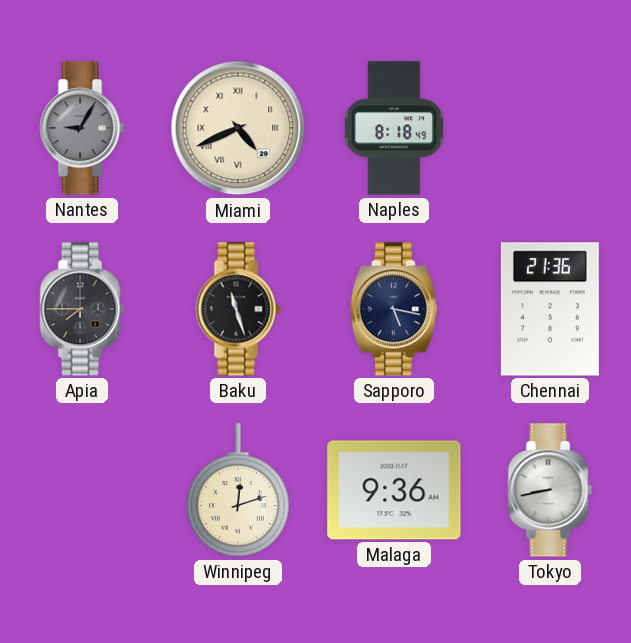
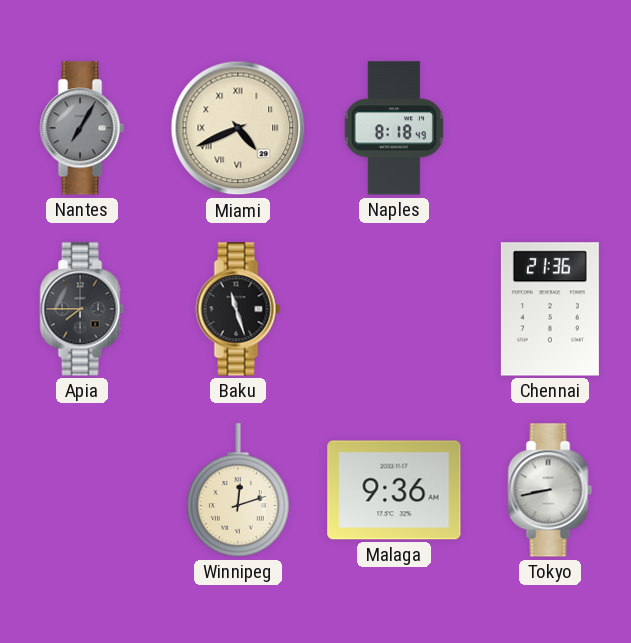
Nantes: 9:05 -> 7:05 (82, 128)
Sapporo: 5:17 -> none (394, 309)
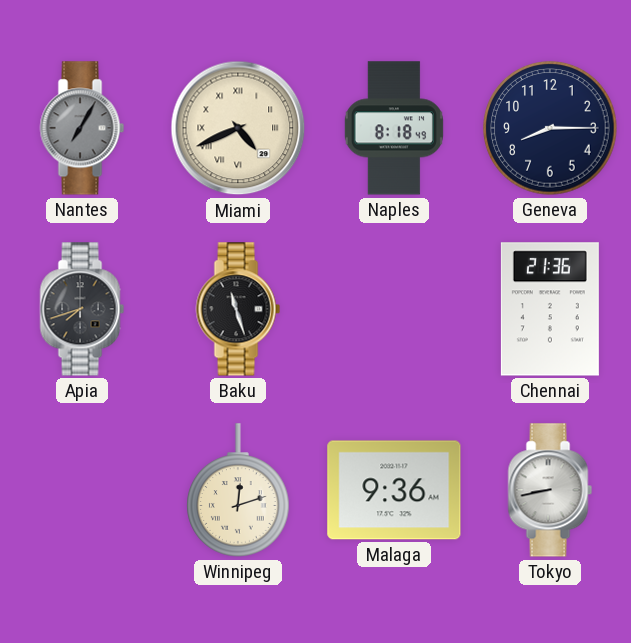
Geneva: none -> 8:15 (550, 128)
Apia: 7:45 -> 7:42 (82, 309)
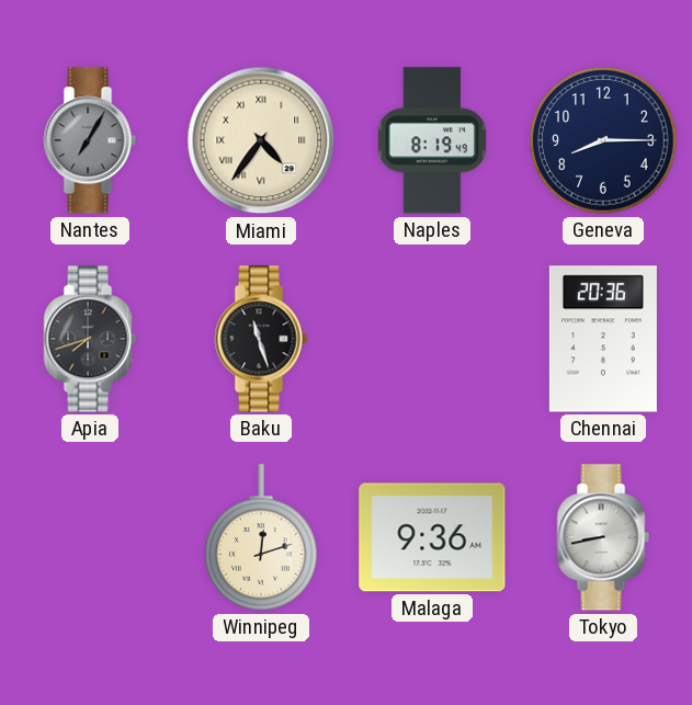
Miami: 4:41 -> 4:36 (261, 140)
Naples: 8:18 -> 8:19 (432, 140)
Chennai: 21:36 -> 20:36 (603, 339)
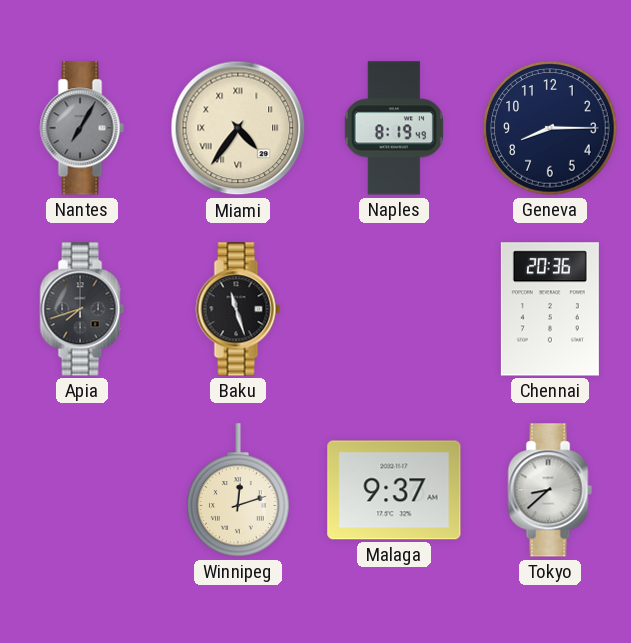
Malaga: 9:36 -> 9:37 (394, 490)
Tokyo: 8:43 -> 8:38 (550, 490)
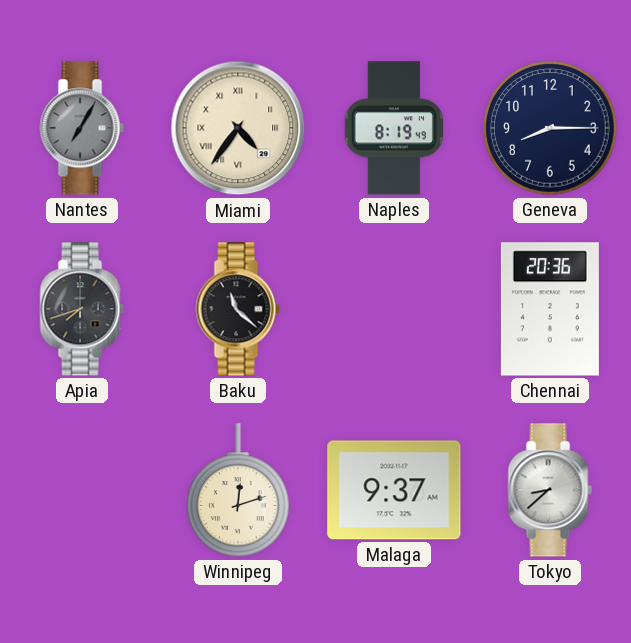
Baku: 11:27 -> 11:22 (238, 309)
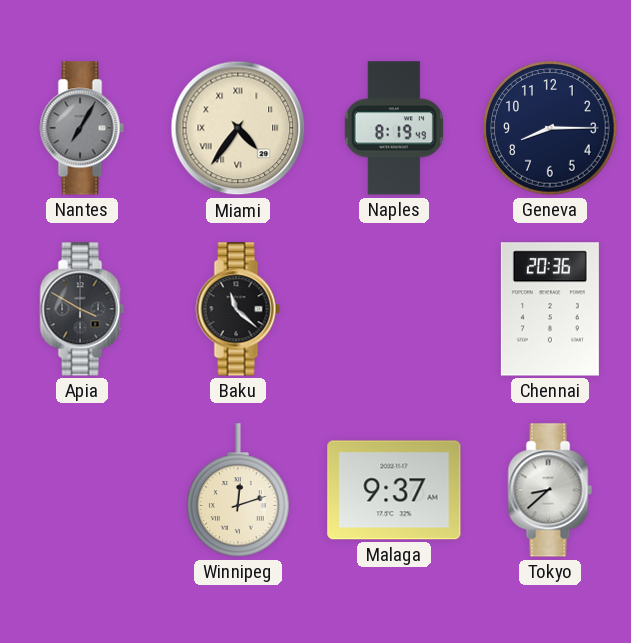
Apia: 7:42 -> 3:50 (82, 309)
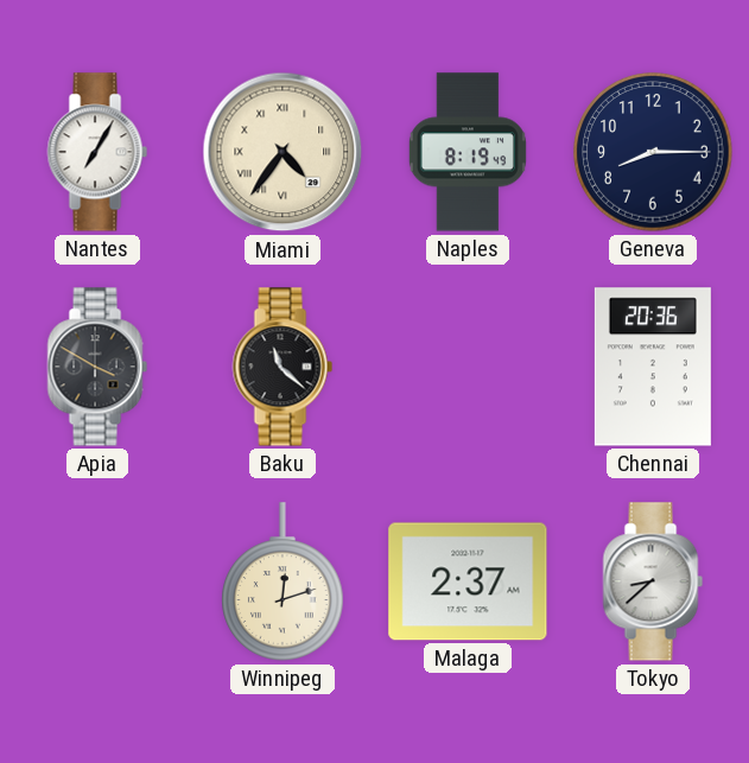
Nantes dial: grey -> white (97, 152)
Malaga: 9:37 -> 2:37 (468, 581)
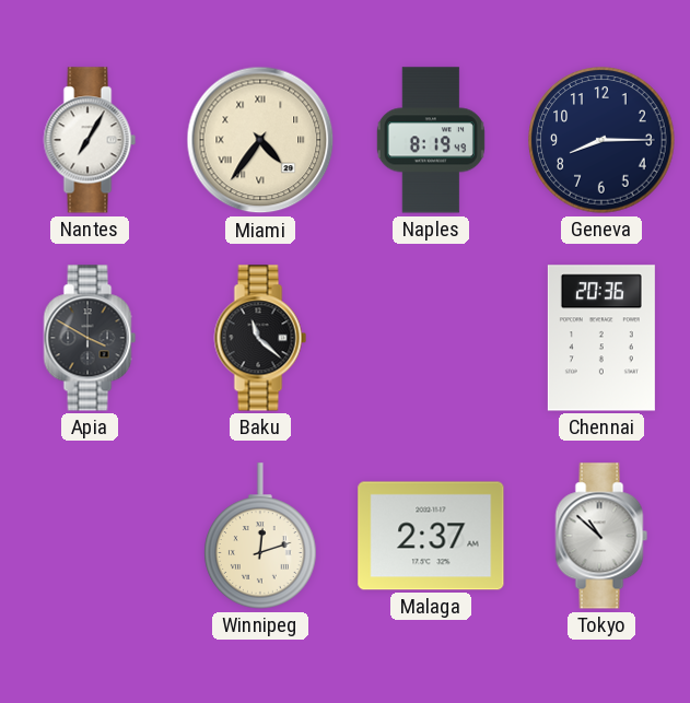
Tokyo: 8:38 -> 10:52 (601, 536)
